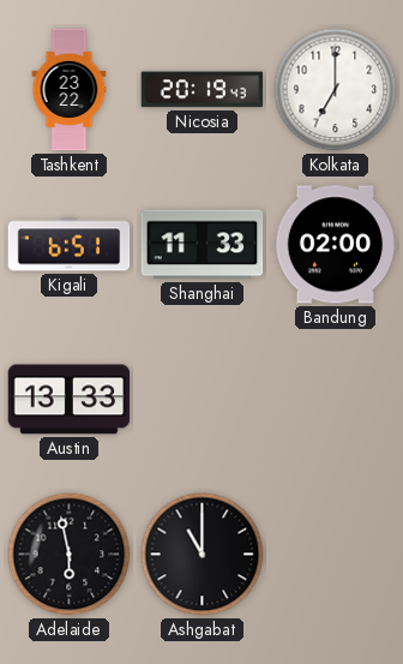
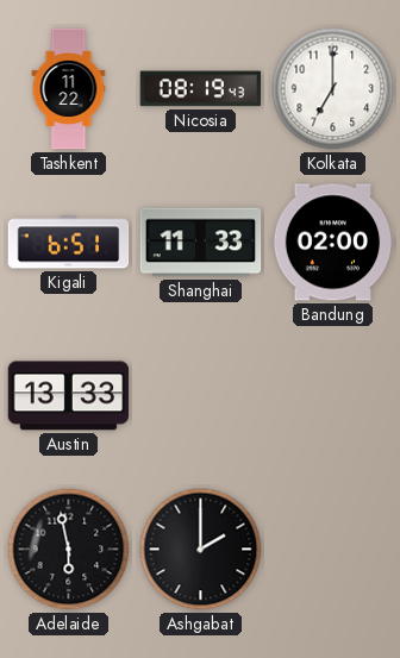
Tashkent: 23:22 -> 11:22 (69, 89)
Nicosia: 20:19 -> 08:19 (201, 89)
Ashgabat: 11:00 -> 2:00 (201, 550)
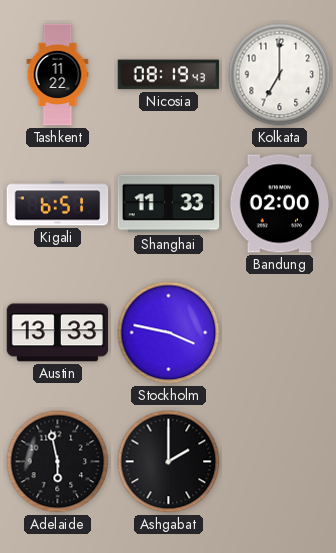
Stockholm: none -> 3:47 (169, 333)
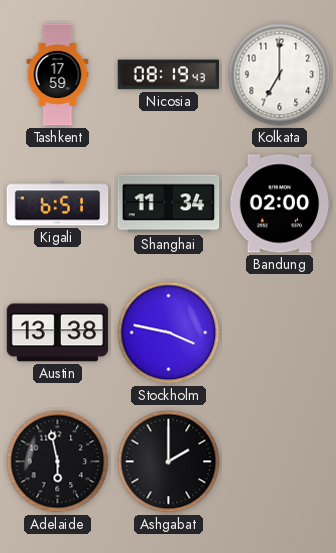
Tashkent: 11:22 -> 17:59 (58, 75)
Shanghai: 11:33 -> 11:34 (169, 204)
Austin: 13:33 -> 13:38 (58, 333)
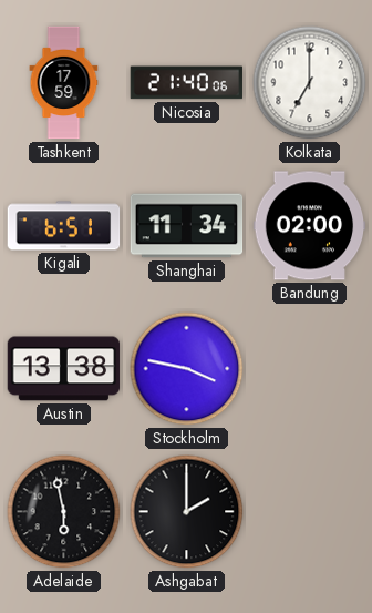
Nicosia: 08:19 -> 21:40 (187, 83)
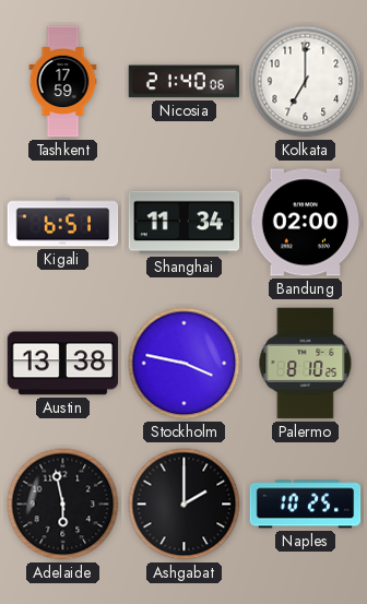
Palermo: none -> 8:10 (306, 364)
Naples: none -> 10:25 (306, 505)
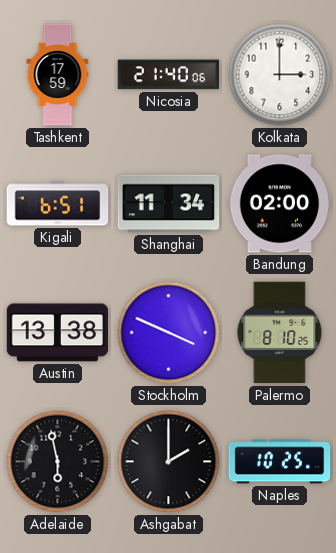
Kolkata: 7:00 -> 3:00 (280, 75)
Stockholm: 3:47 -> 3:49 (169, 333)
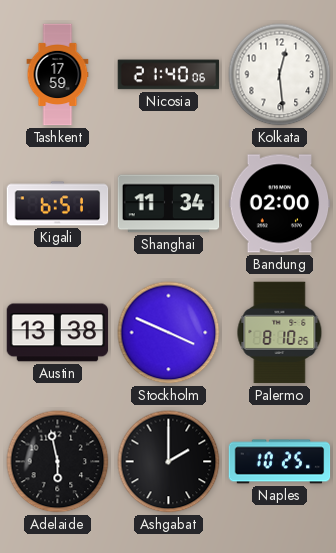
Kolkata: 3:00 -> 12:29 (280, 75)
